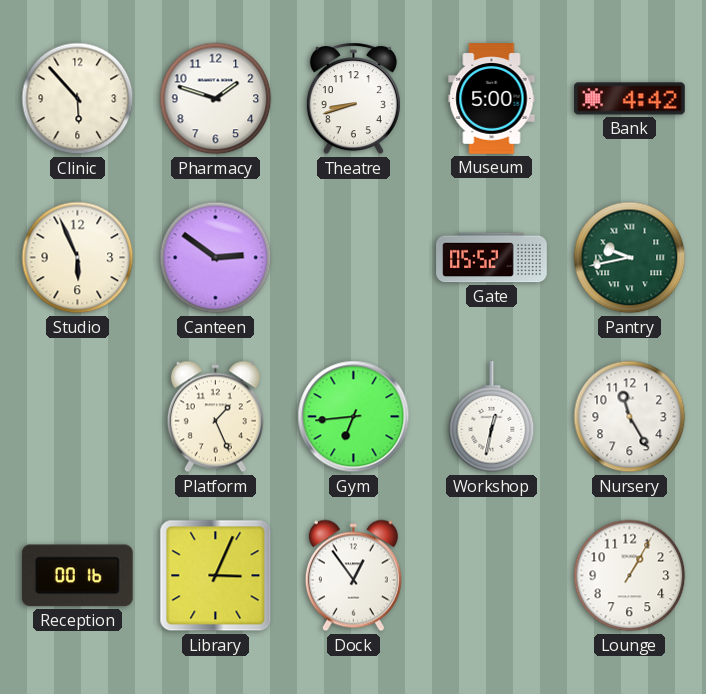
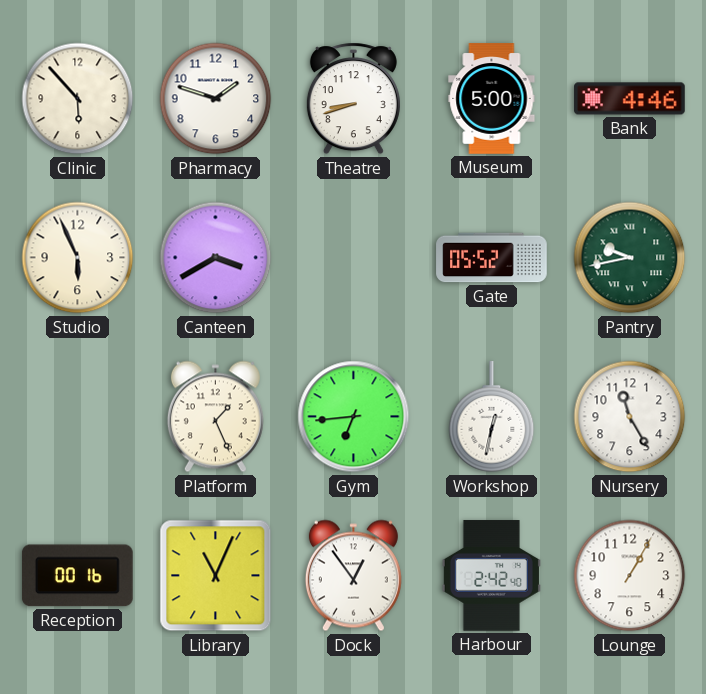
Bank: 4:42 -> 4:46 (630, 99)
Canteen: 2:51 -> 3:40 (216, 258)
Library: 3:04 -> 11:04 (216, 576)
Harbour: none -> 2:42 (491, 576)
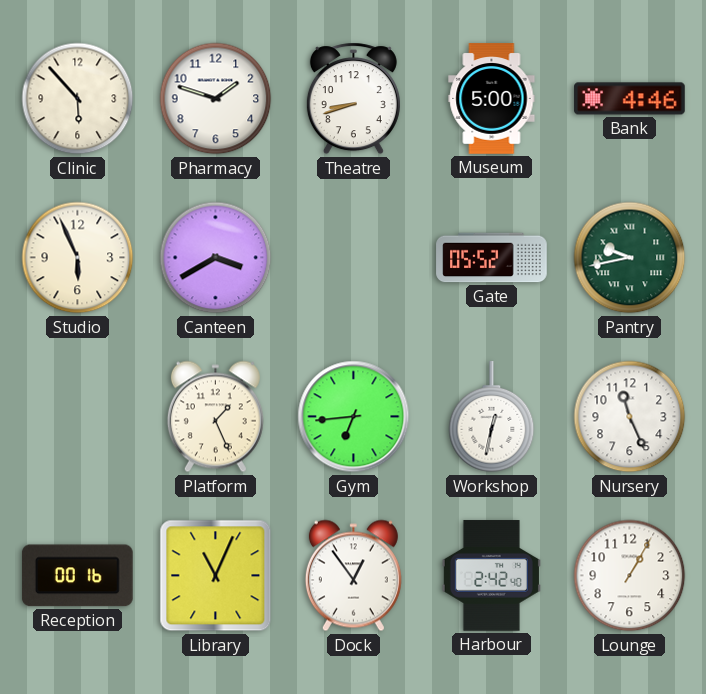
Nursery: 11:25 -> 11:26 (630, 417)
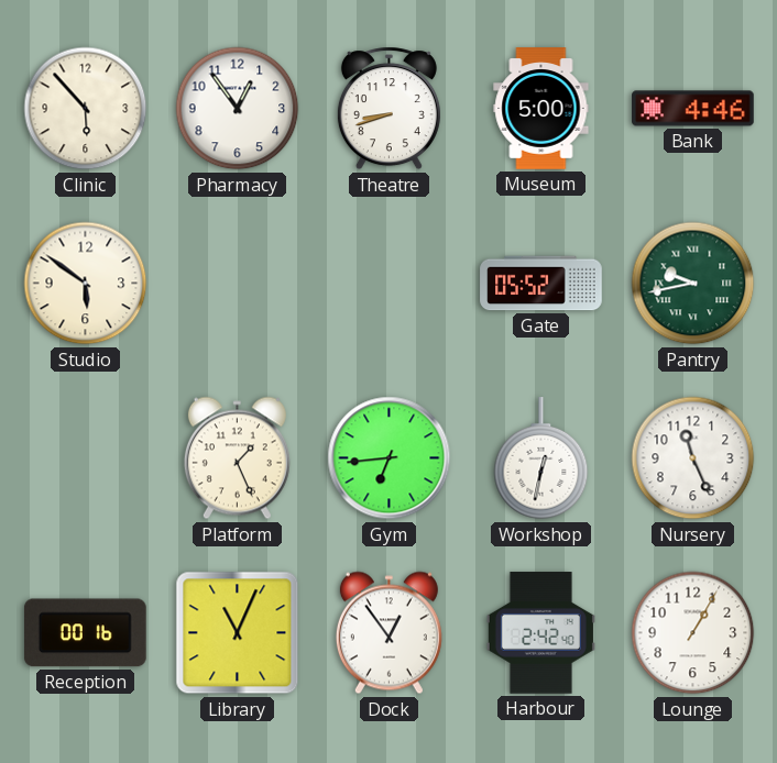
Pharmacy: 1:48 -> 12:54 (238, 109)
Studio: 5:56 -> 5:51 (86, 284)
Canteen: 3:40 -> none (216, 258)
